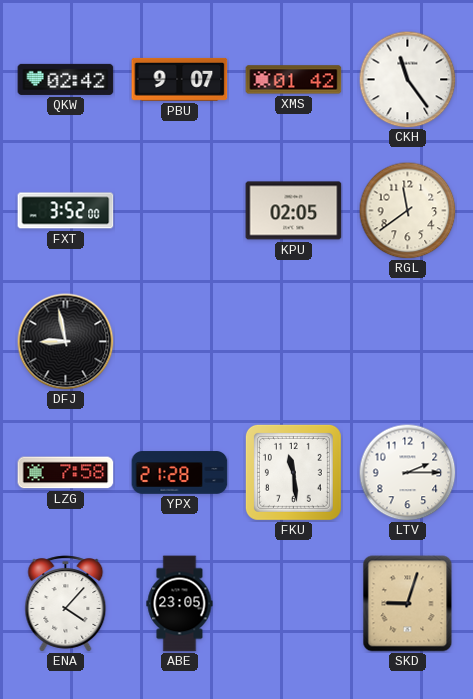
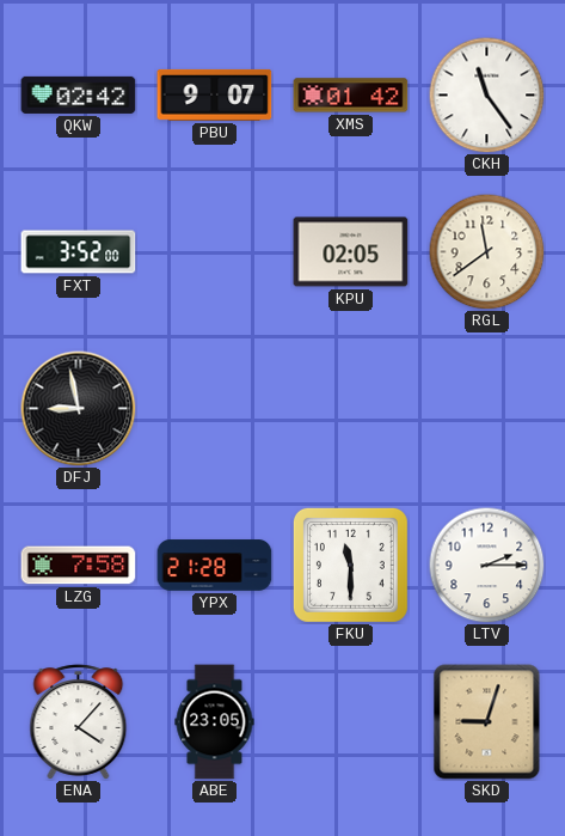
FKU: 11:29 -> 11:30 (350, 565)
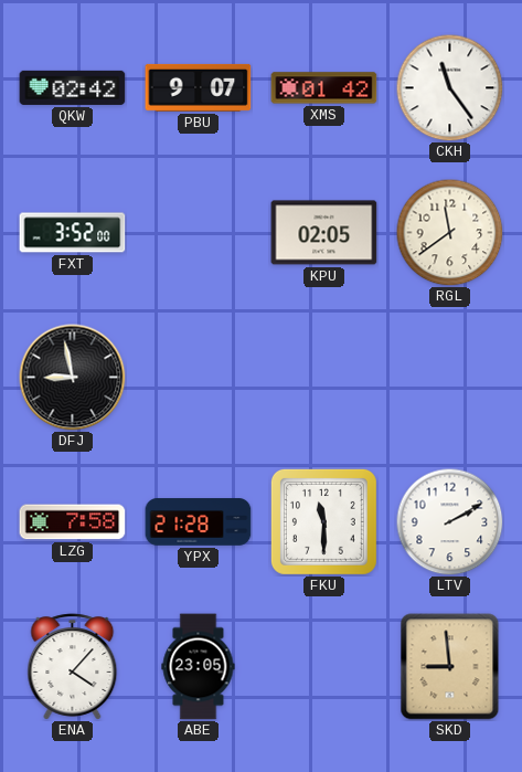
LTV: 2:15 -> 2:10 (449, 521)
SKD: 9:03 -> 8:59 (450, 667)
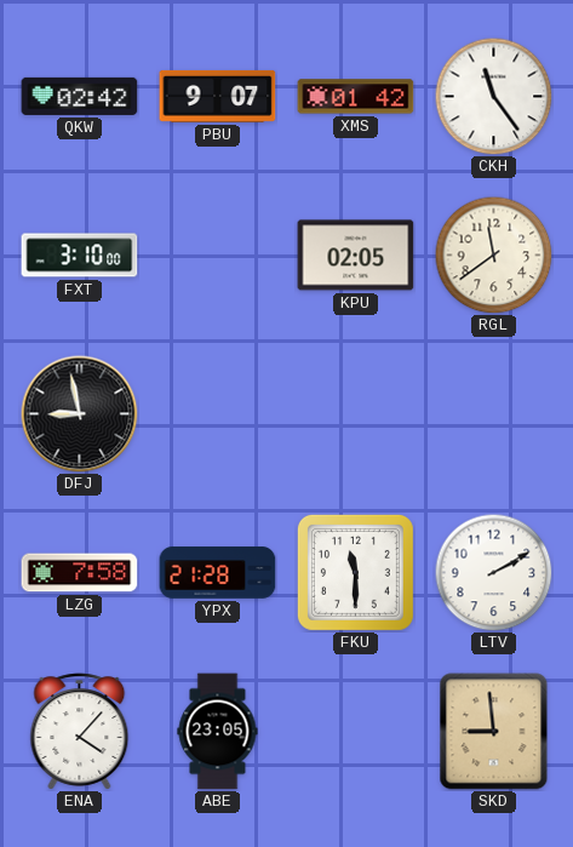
FXT: 3:52 -> 3:10 (80, 256)
